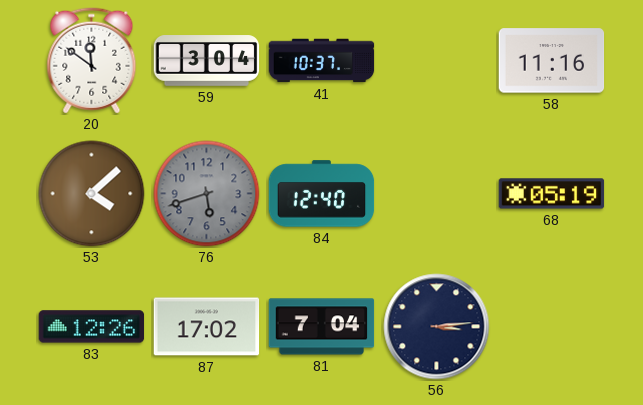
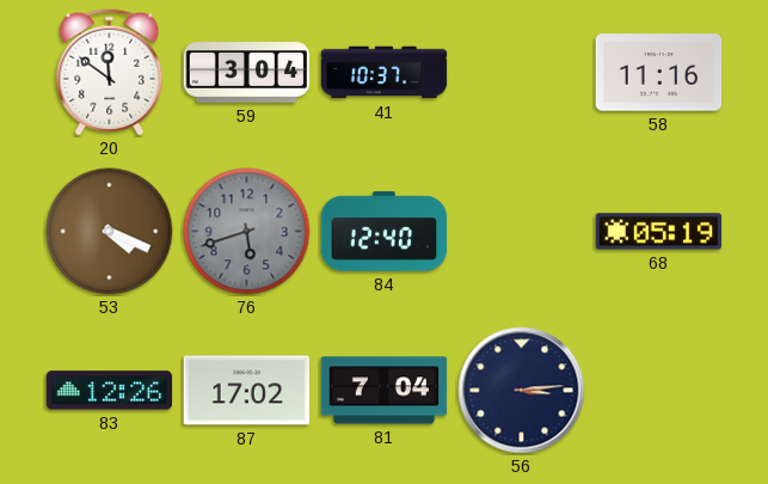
53: 4:08 -> 4:19 (110, 232)
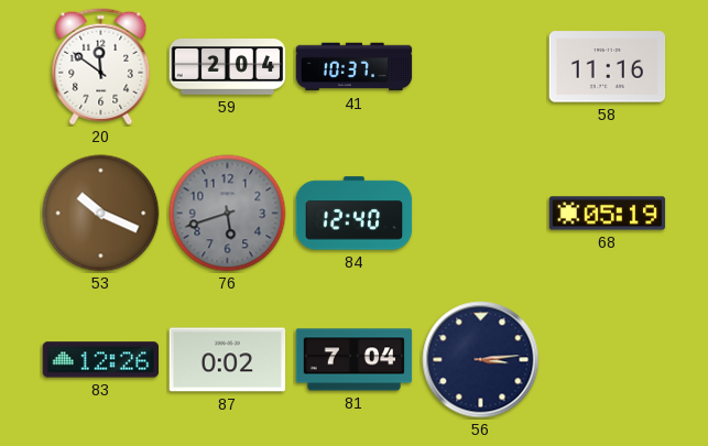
59: 3:04 -> 2:04 (228, 67)
53: 4:19 -> 10:19 (101, 214)
87: 17:02 -> 0:02 (228, 360)
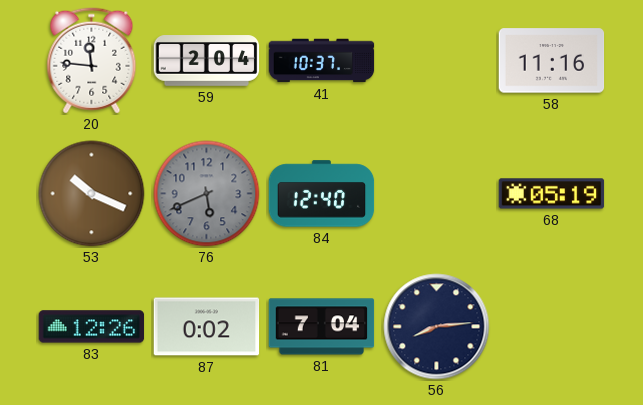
20: 11:51 -> 11:46 (92, 61)
76: 5:42 -> 5:41 (207, 194)
56: 3:14 -> 8:14 (437, 327)
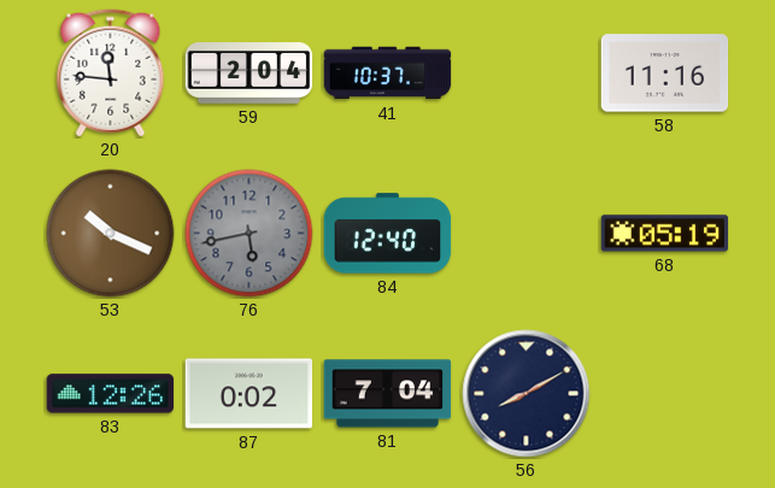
76: 5:41 -> 5:43 (249, 234)
56: 8:14 -> 8:10 (527, 394)
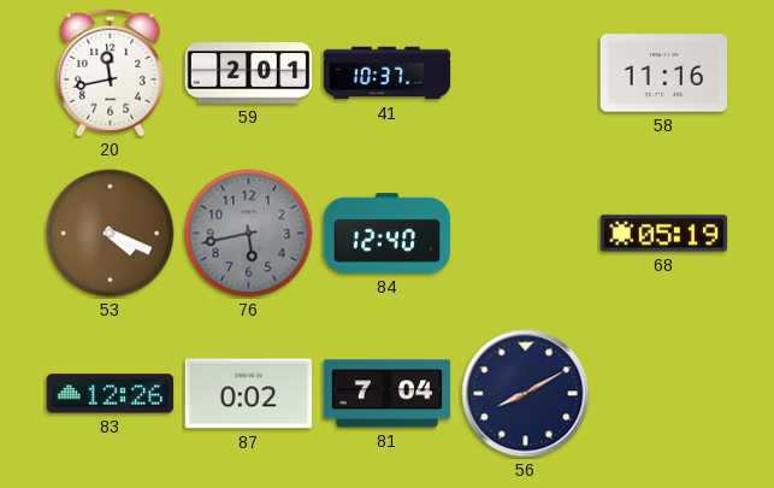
20: 11:46 -> 11:43 (111, 74)
59: 2:04 -> 2:01 (249, 74)
53: 10:19 -> 4:19 (111, 234)
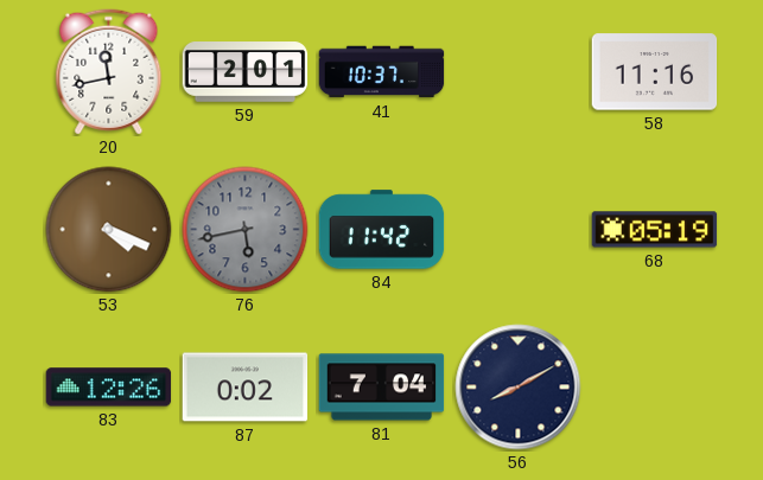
84: 12:40 -> 11:42 (382, 230)
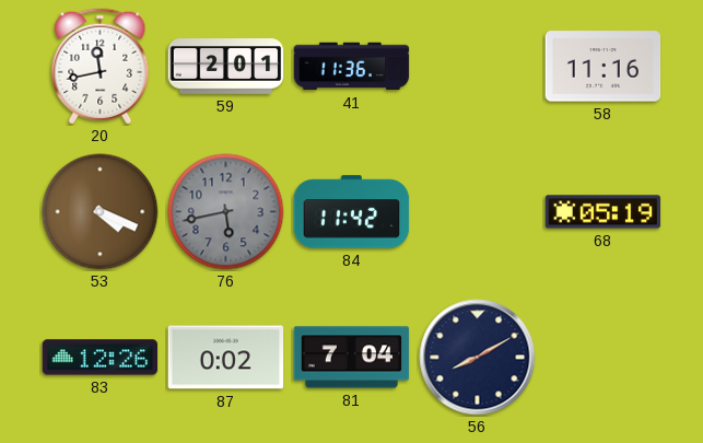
41: 10:37 -> 11:36 (352, 67)
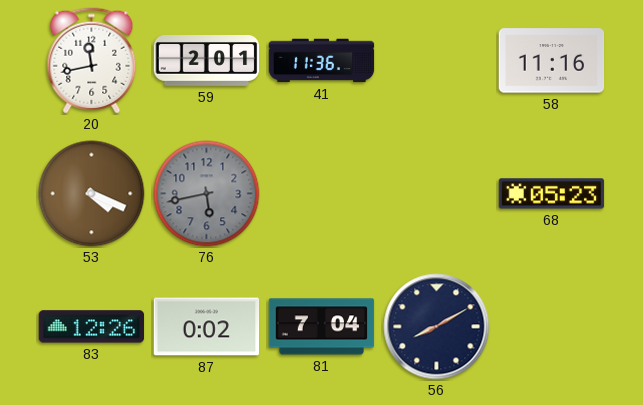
84: 11:42 -> none (352, 212)
68: 05:19 -> 05:23 (552, 194)
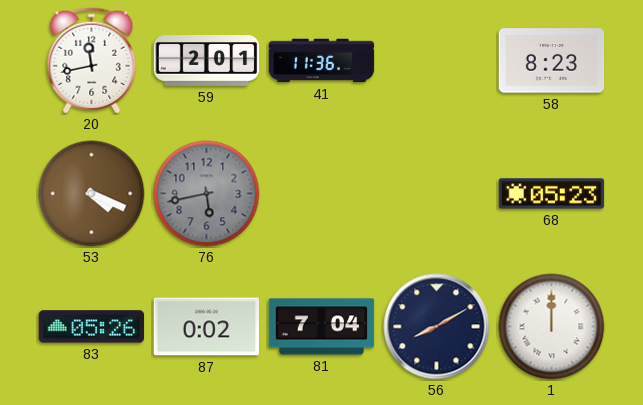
58: 11:16 -> 8:23 (552, 61)
83: 12:26 -> 05:26 (92, 327)
1: none -> 12:00 (552, 327)
